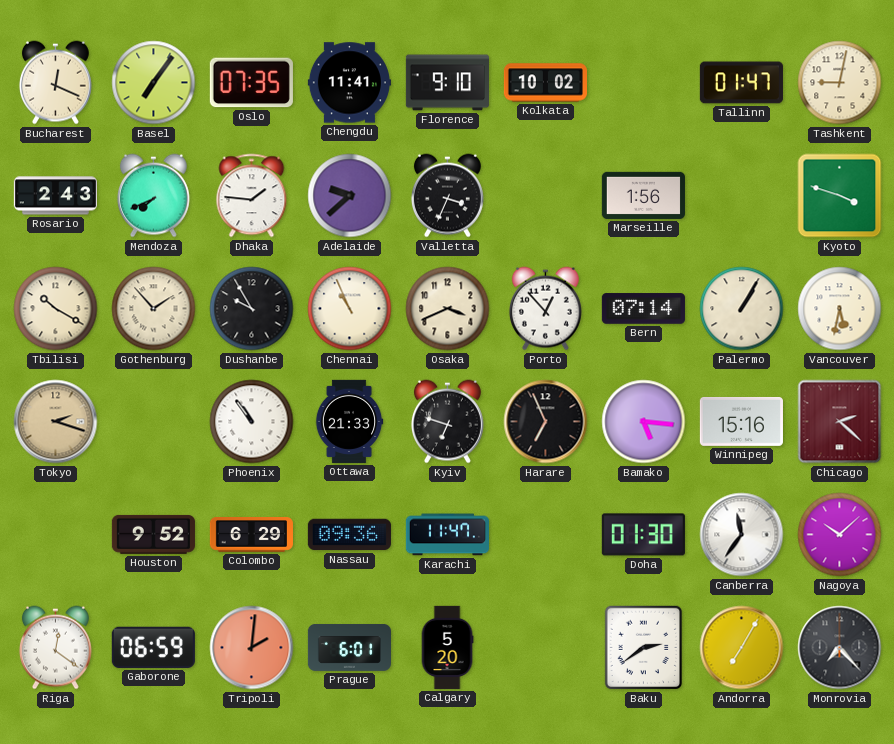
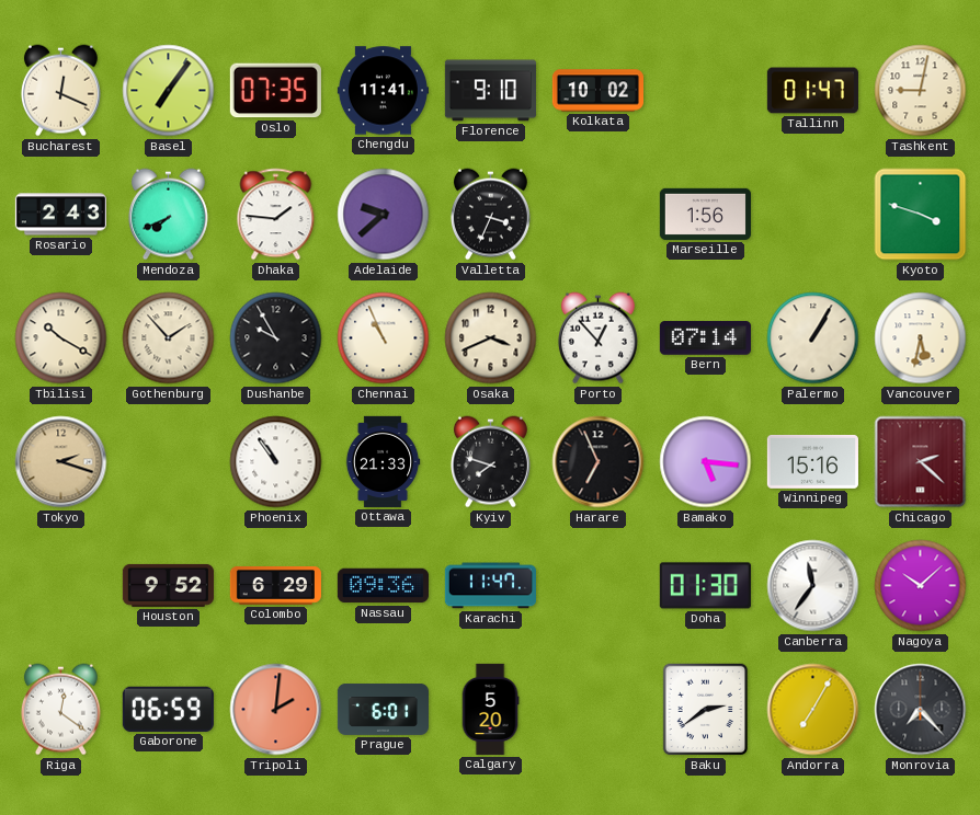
Kyiv: 6:48 -> 7:48 (490, 462)
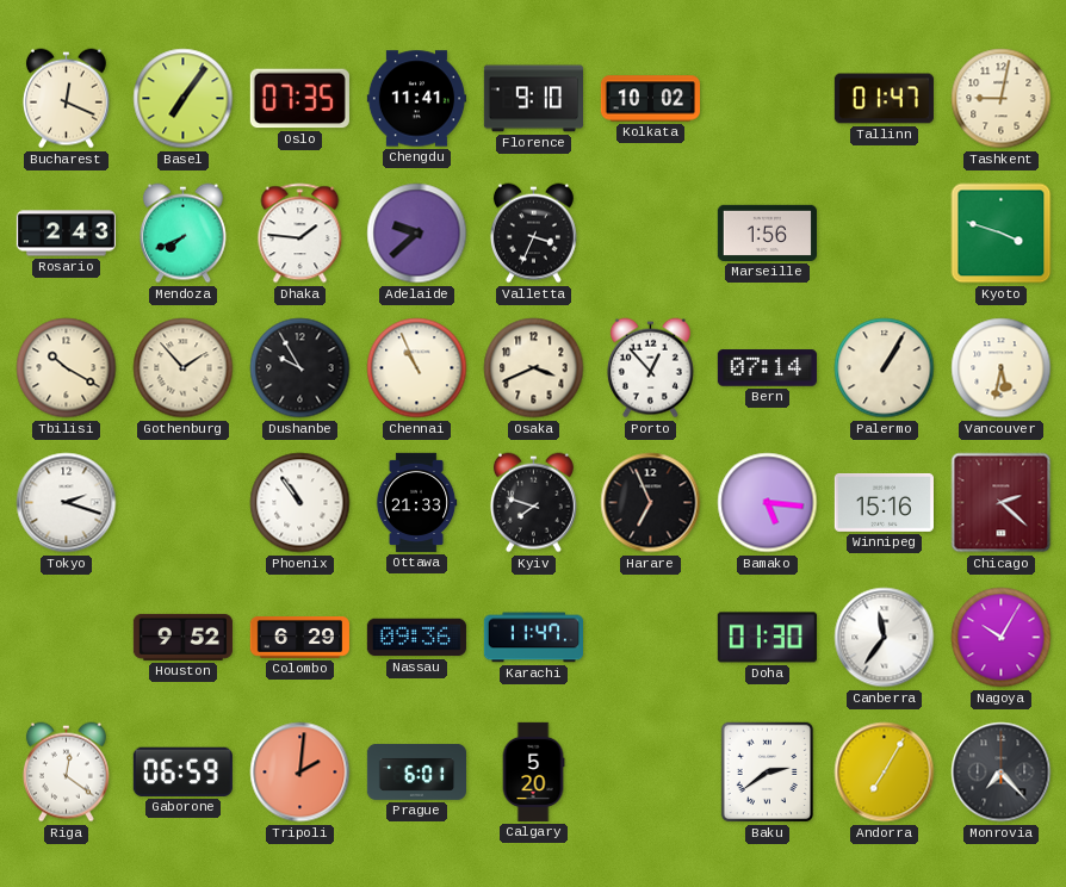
Tokyo dial: champagne -> white (67, 503)
Nagoya: 10:08 -> 10:05 (1002, 638)
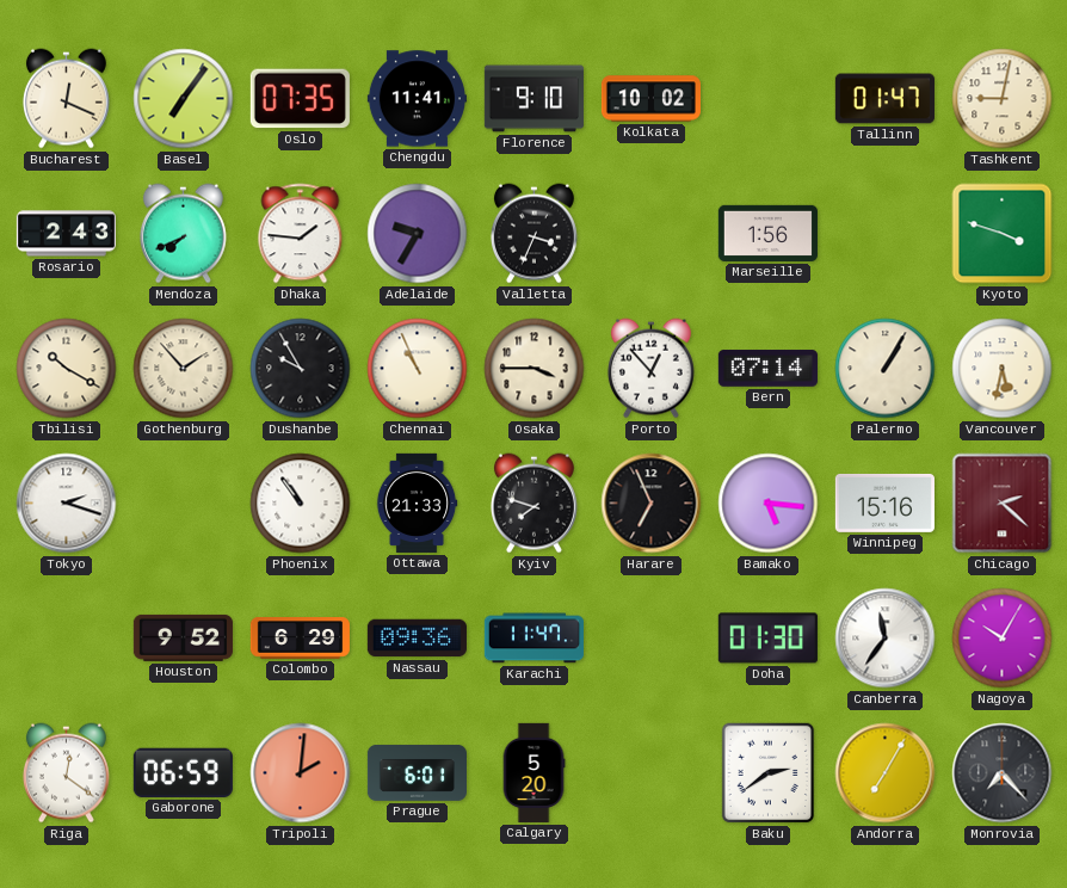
Adelaide: 9:38 -> 9:35 (418, 234)
Osaka: 3:41 -> 3:45 (535, 369)
